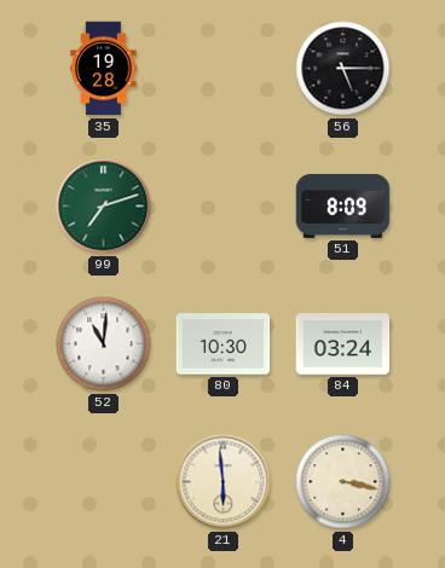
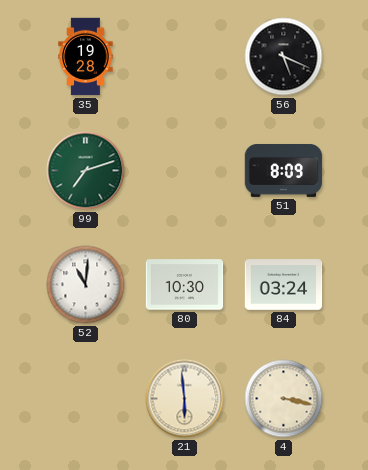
56: 5:15 -> 5:19 (284, 57)
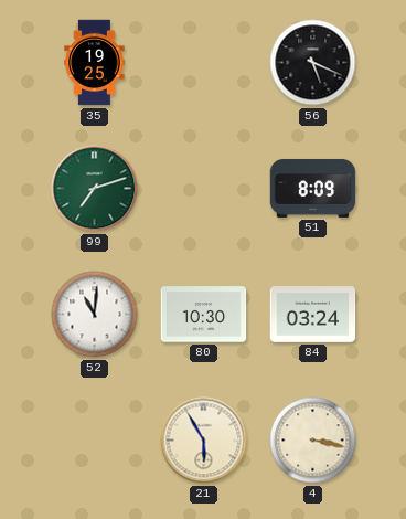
35: 19:28 -> 19:25 (95, 63)
21: 5:59 -> 5:55 (204, 441)
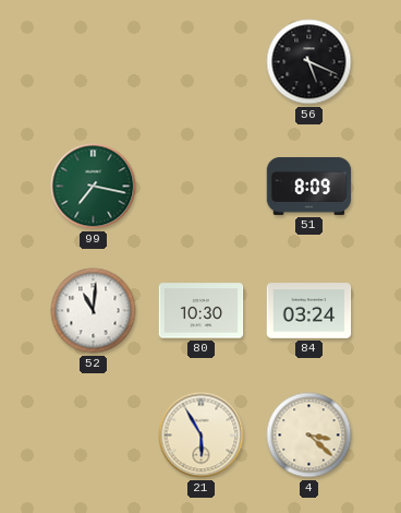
35: 19:25 -> none (95, 63)
99: 7:12 -> 7:17 (94, 187)
4: 3:17 -> 3:22 (309, 436)
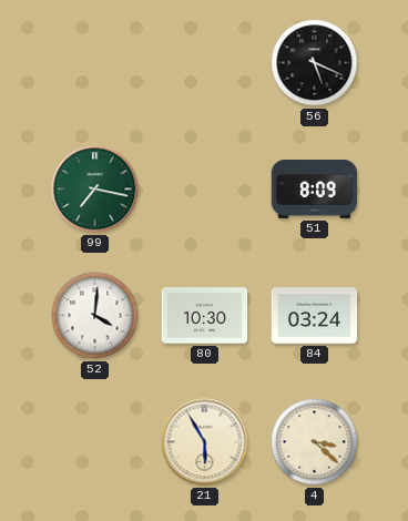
52: 11:01 -> 4:01 (95, 316)
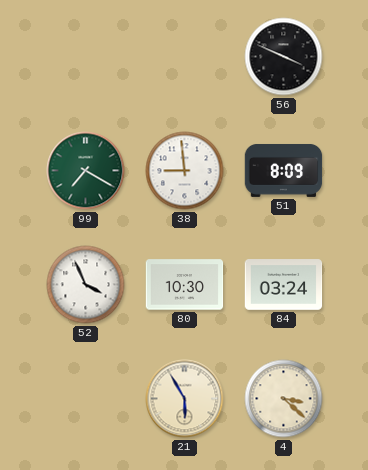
56: 5:19 -> 3:49 (284, 57)
99: 7:17 -> 7:20 (86, 171)
38: none -> 8:59 (185, 171)
52: 4:01 -> 3:56 (86, 285)
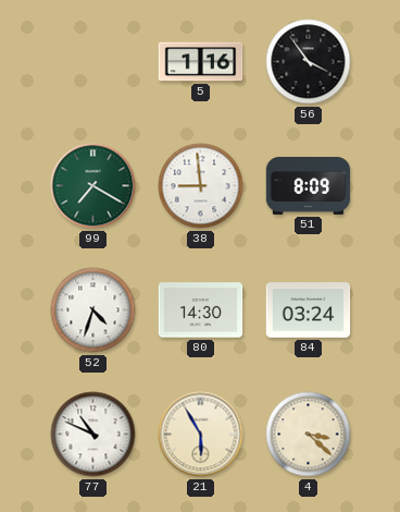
5: none -> 1:16 (201, 62)
56: 3:49 -> 3:54 (309, 62)
52: 3:56 -> 4:33 (93, 310)
80: 10:30 -> 14:30 (201, 310)
77: none -> 10:49 (93, 435)
